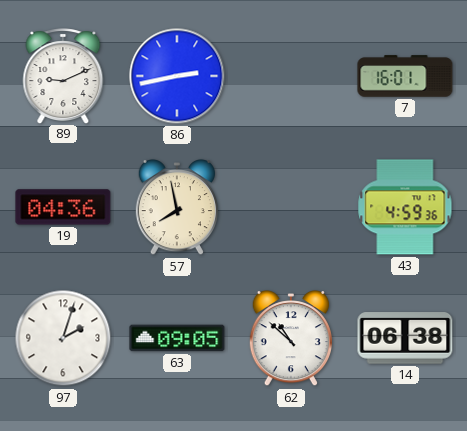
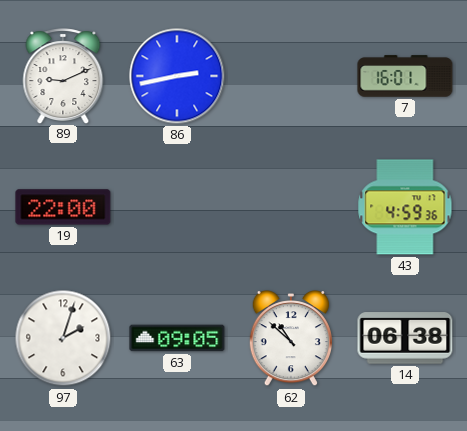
19: 04:36 -> 22:00 (63, 207)
57: 7:58 -> none (176, 208)
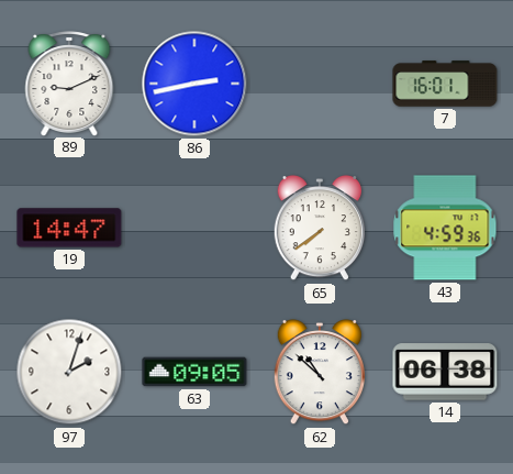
19: 22:00 -> 14:47 (69, 228)
65: none -> 7:39 (319, 229)
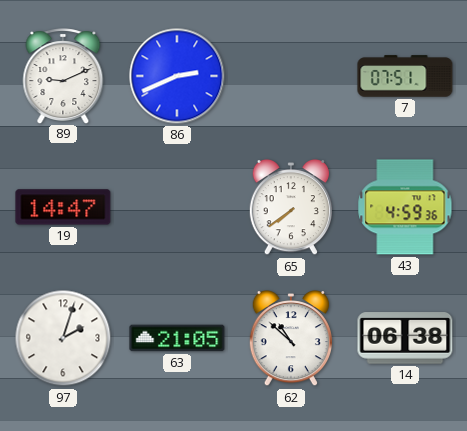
86: 2:43 -> 2:41 (177, 76)
7: 16:01 -> 07:51 (405, 76)
63: 09:05 -> 21:05 (177, 338)
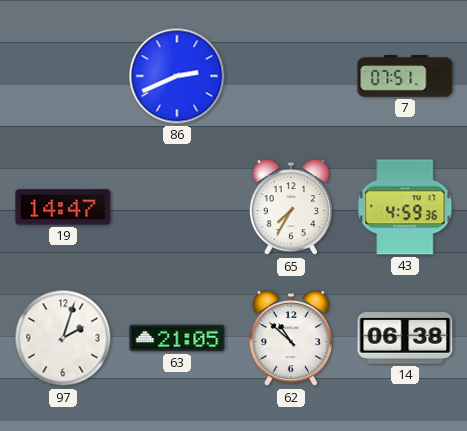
89: 9:11 -> none (63, 76)
65: 7:39 -> 7:35 (290, 208)
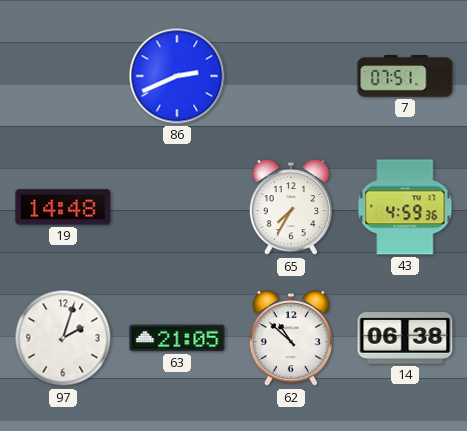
19: 14:47 -> 14:48 (63, 207)
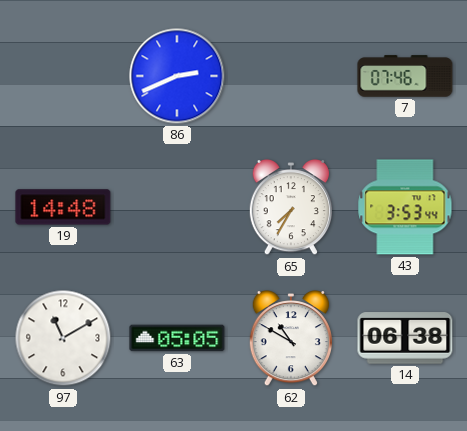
7: 07:51 -> 07:46 (405, 76)
43: 4:59 -> 3:53 (405, 207)
97: 2:03 -> 11:10 (63, 338)
63: 21:05 -> 05:05 (177, 338)
62: 10:52 -> 10:50 (290, 339)
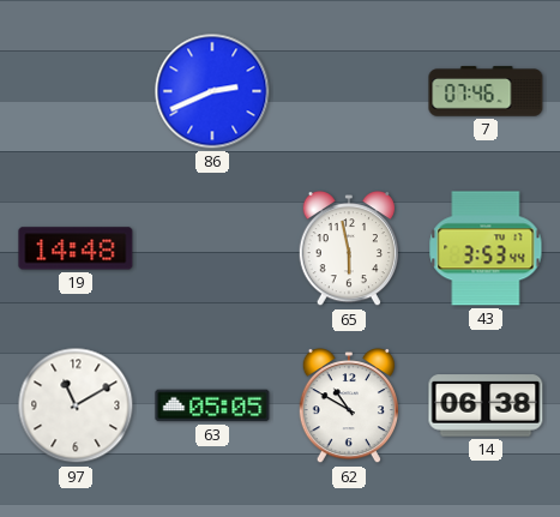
65: 7:35 -> 5:58 (348, 250)
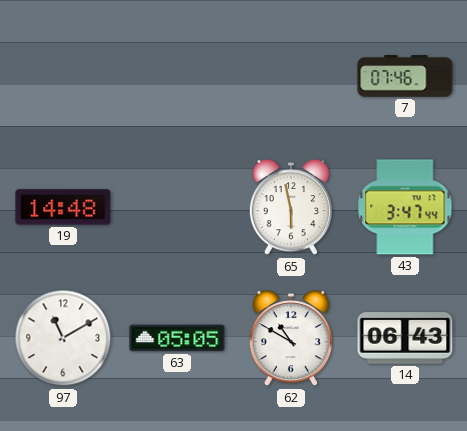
86: 2:41 -> none (212, 91)
43: 3:53 -> 3:47 (405, 207)
14: 06:38 -> 06:43 (405, 338)
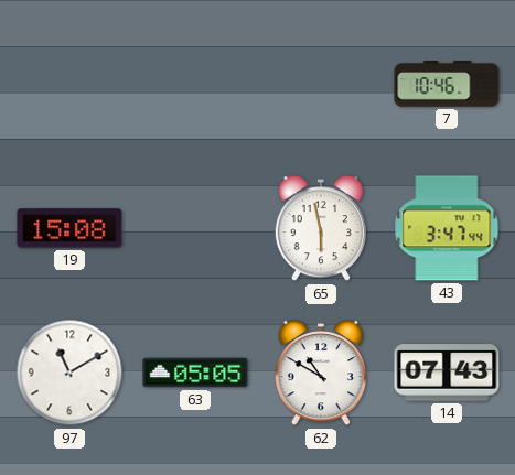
7: 07:46 -> 10:46 (447, 84)
19: 14:48 -> 15:08 (69, 228)
14: 06:43 -> 07:43 (447, 373)
